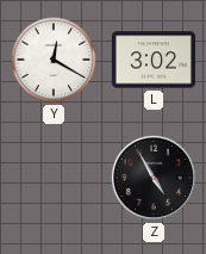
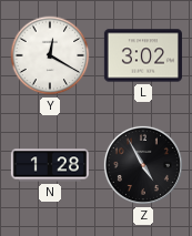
N: none -> 1:28 (50, 165)
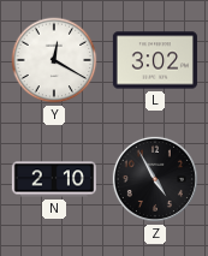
N: 1:28 -> 2:10 (54, 179)
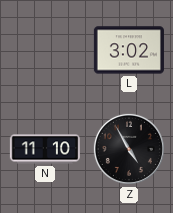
Y: 12:20 -> none (54, 60)
N: 2:10 -> 11:10 (45, 149)
